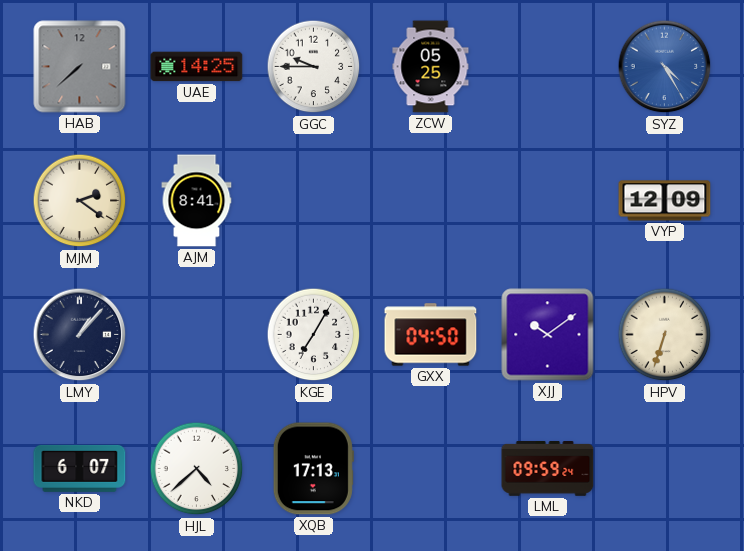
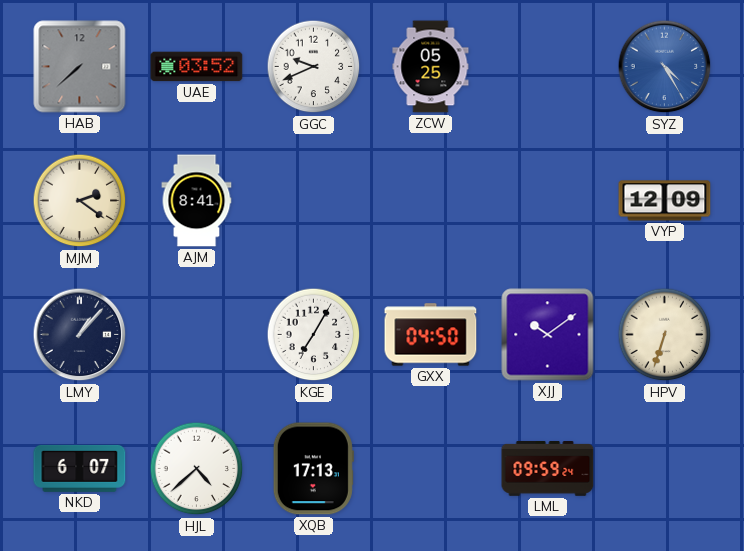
UAE: 14:25 -> 03:52 (197, 67)
GGC: 9:45 -> 9:41 (314, 67)
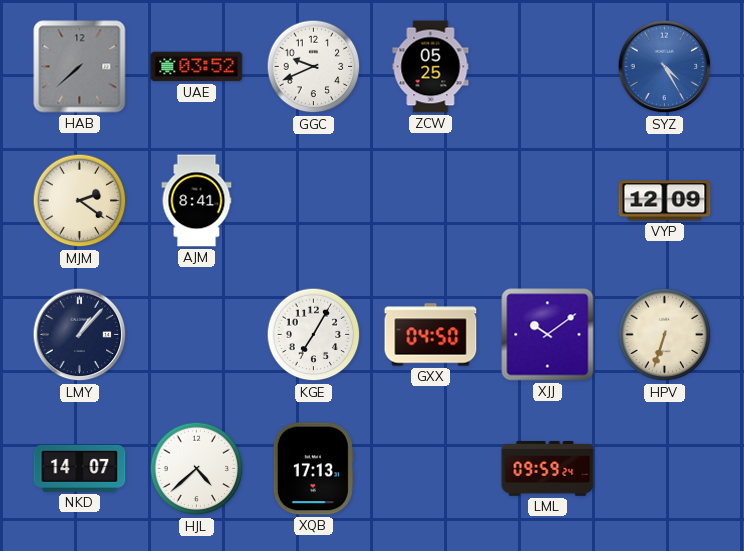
NKD: 6:07 -> 14:07 (80, 468)
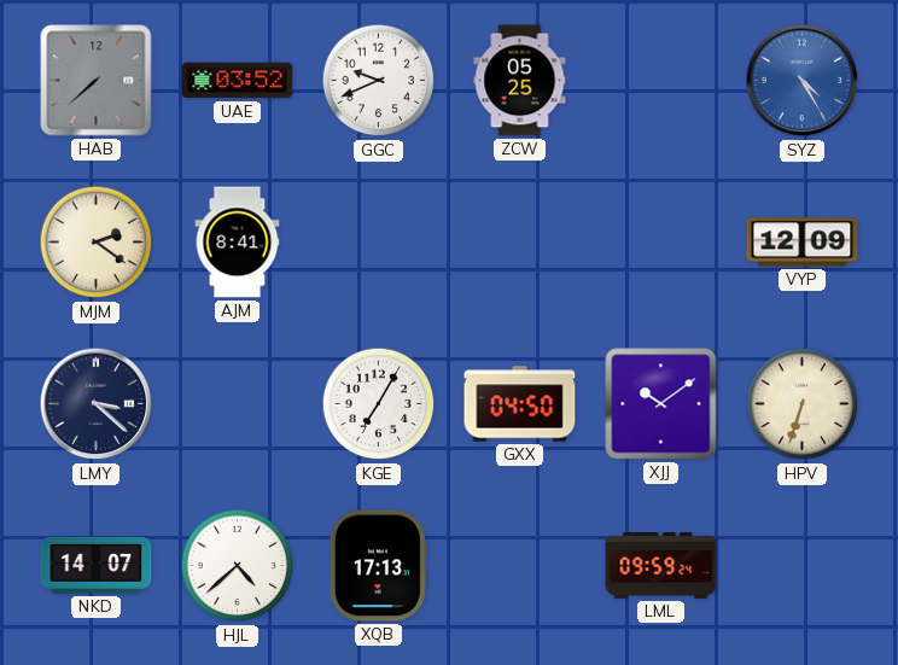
LMY: 1:07 -> 3:22 (97, 404)
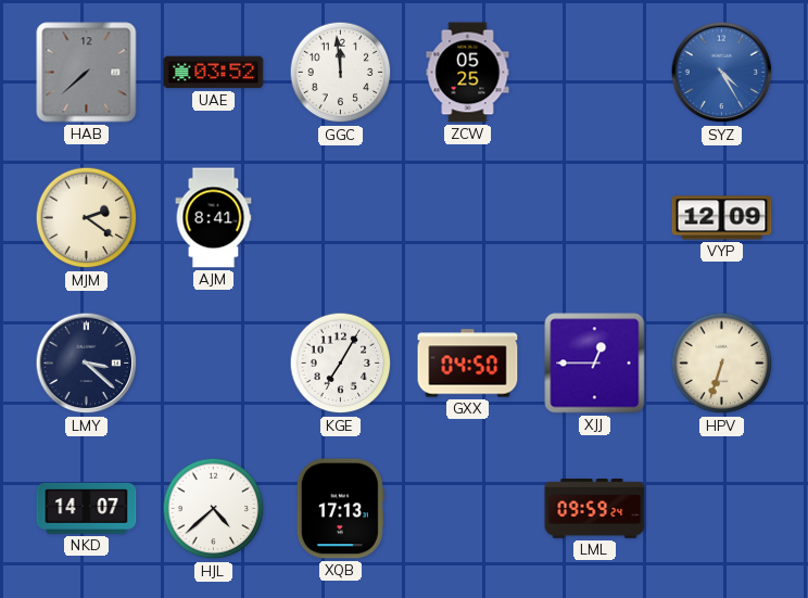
GGC: 9:41 -> 11:59 (341, 73)
XJJ: 10:09 -> 12:45 (595, 364)
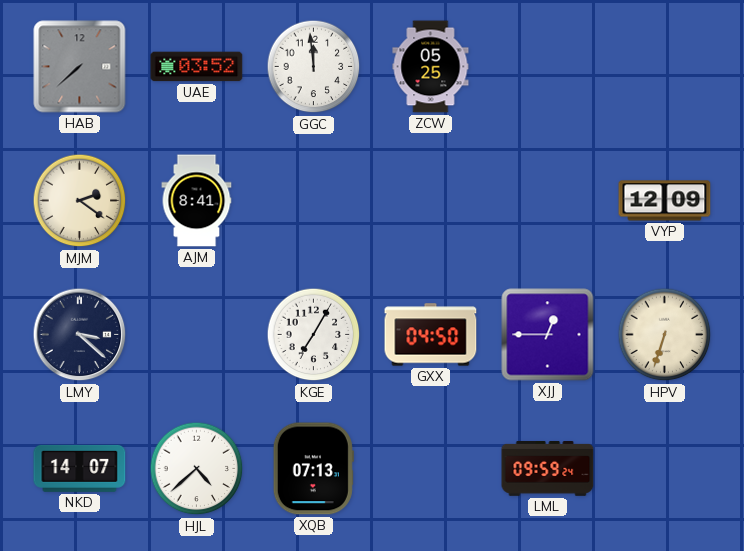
SYZ: 4:25 -> none (722, 73)
XQB: 17:13 -> 07:13 (313, 469)
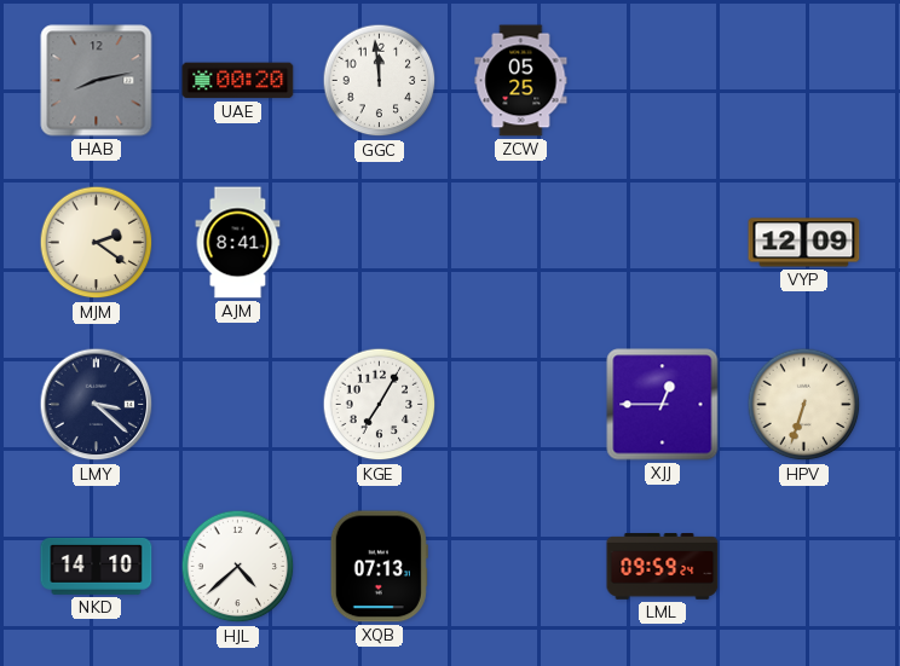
HAB: 7:38 -> 8:13 (97, 81)
UAE: 03:52 -> 00:20 (238, 81)
GXX: 04:50 -> none (431, 335)
NKD: 14:07 -> 14:10 (97, 566)
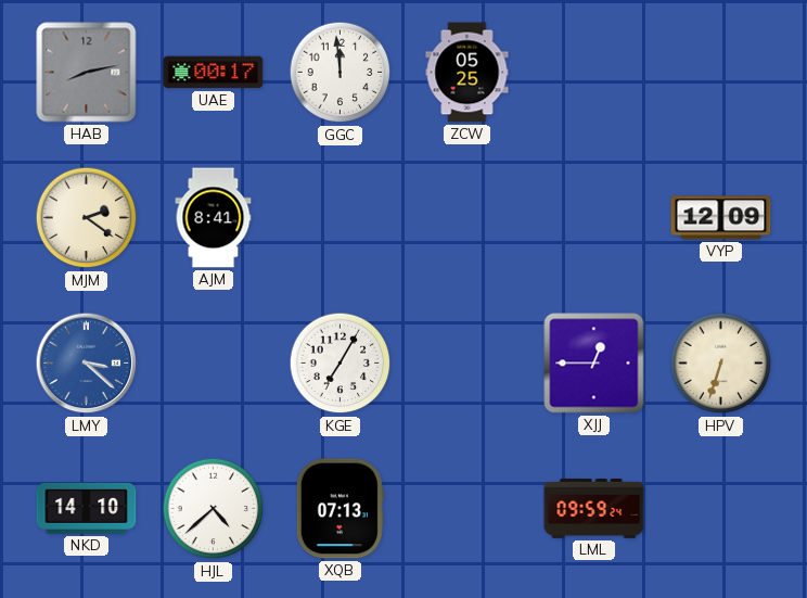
UAE: 00:20 -> 00:17 (214, 73)
LMY dial: navy -> blue (87, 364)
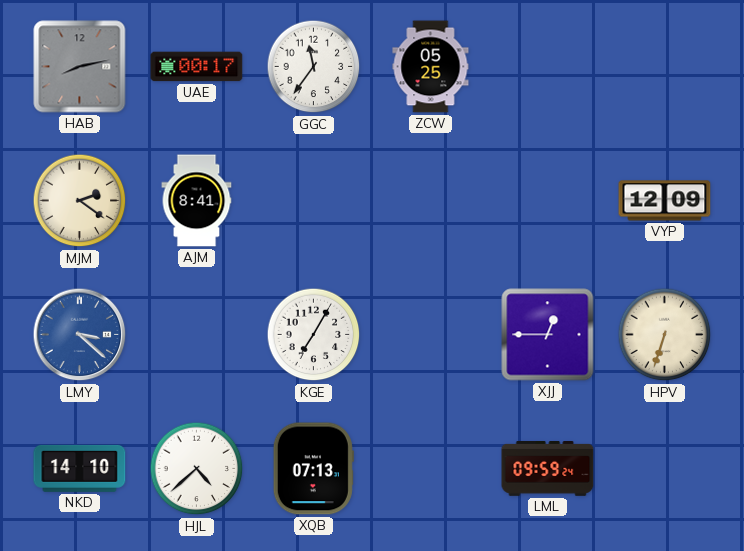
GGC: 11:59 -> 11:36 (314, 67)
